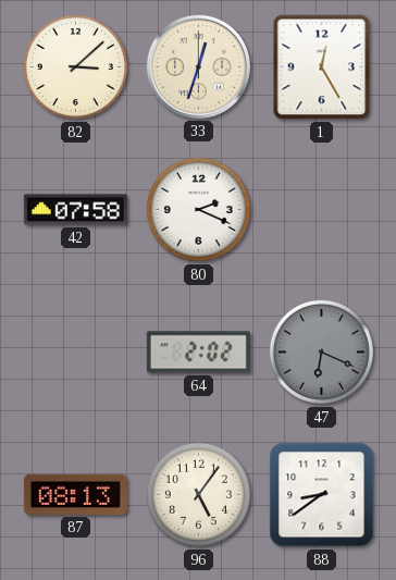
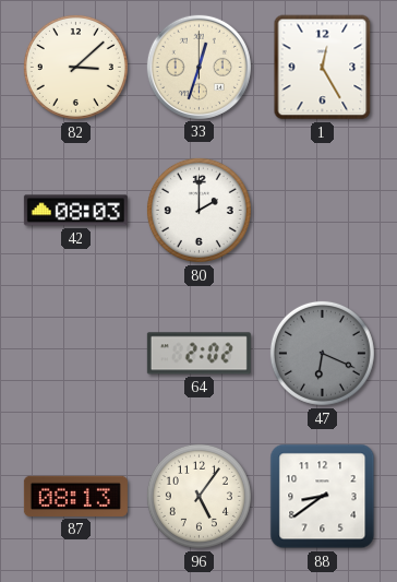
42: 07:58 -> 08:03 (75, 211)
80: 2:19 -> 2:00 (198, 210)
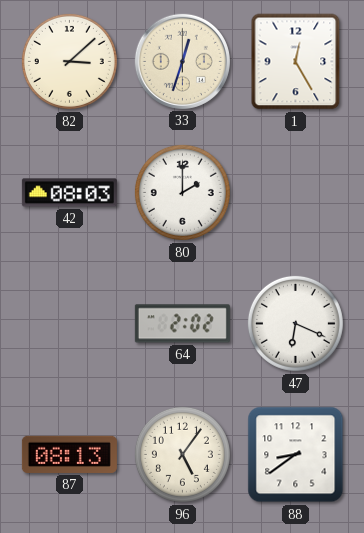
47 dial: grey -> white (295, 323)
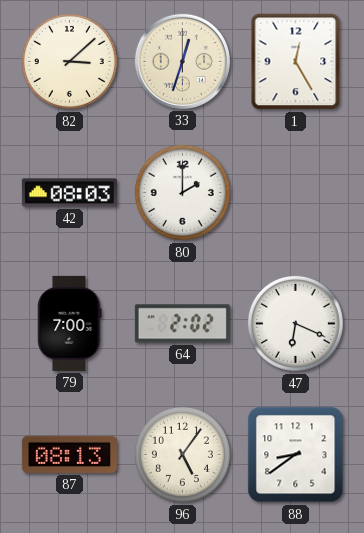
79: none -> 7:00 (70, 323)
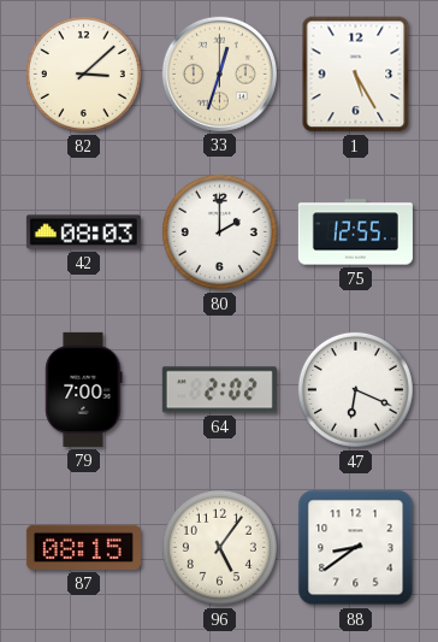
1: 12:25 -> 5:25 (356, 75)
75: none -> 12:55 (355, 232)
87: 08:13 -> 08:15 (83, 547)
